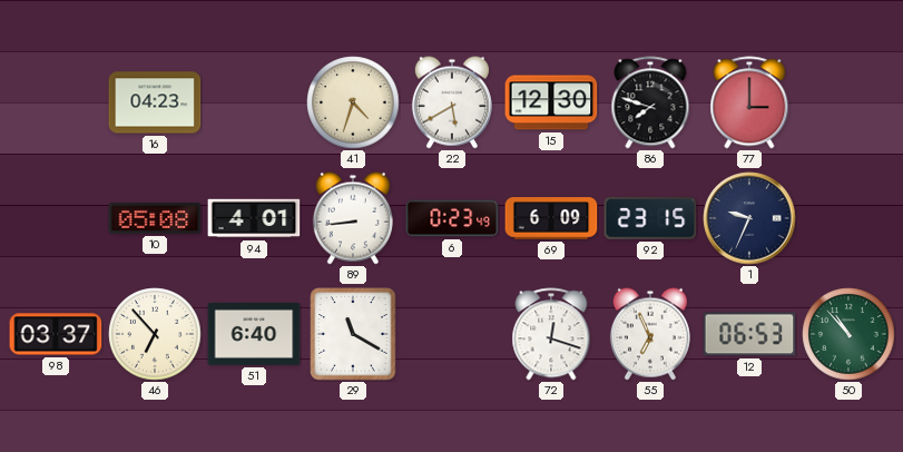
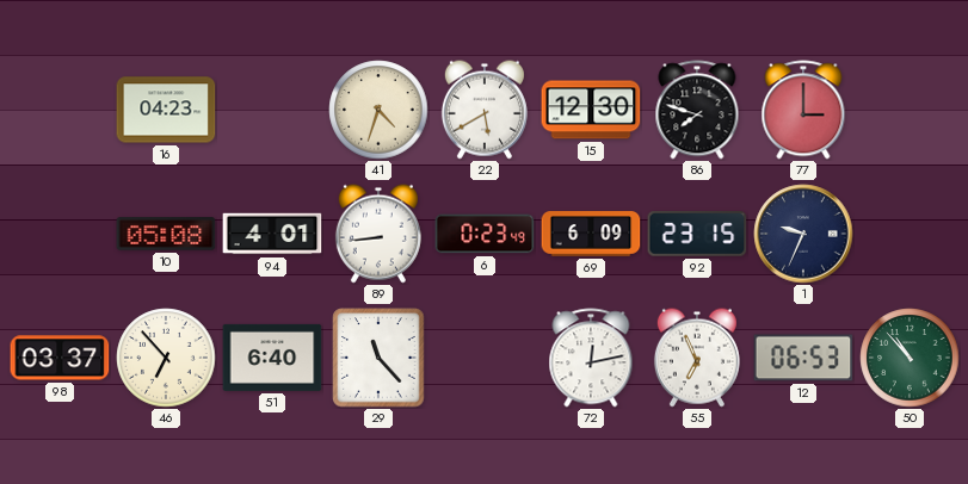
29: 11:20 -> 11:23 (378, 358)
72: 12:18 -> 12:13 (591, 358)
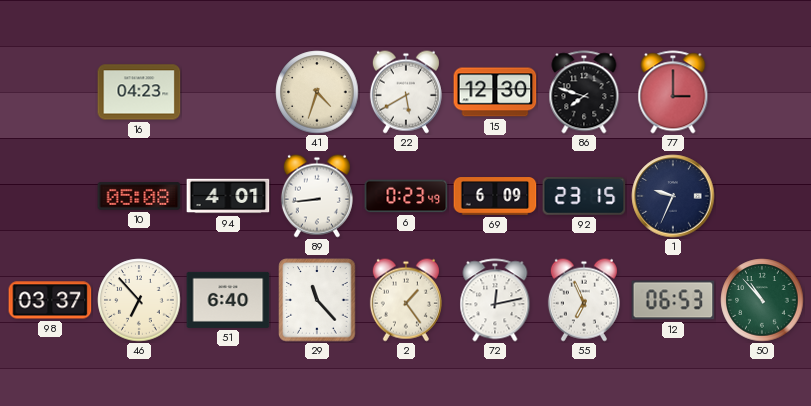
2: none -> 1:24 (406, 300)
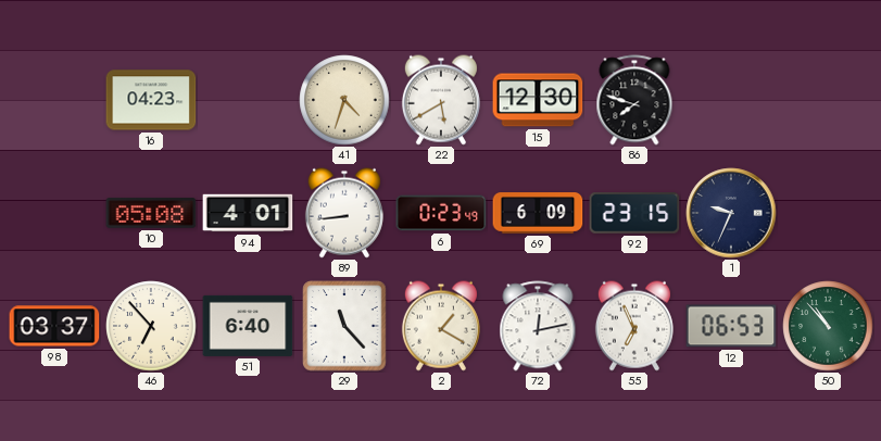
77: 3:00 -> none (673, 92)
2: 1:24 -> 1:20 (441, 326)
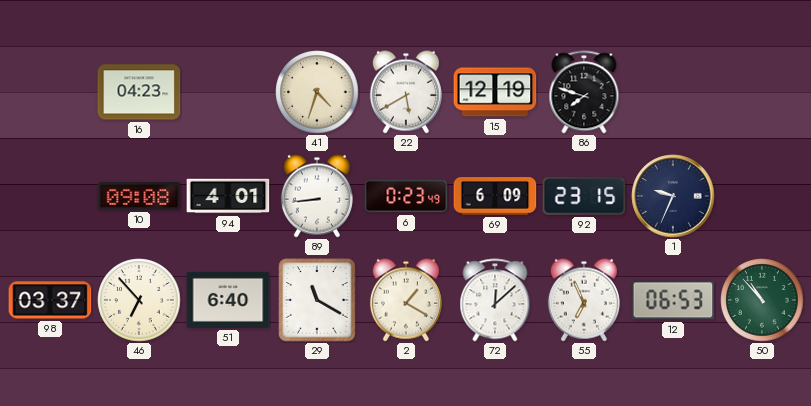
15: 12:30 -> 12:19 (495, 92)
10: 05:08 -> 09:08 (139, 196)
29: 11:23 -> 11:20 (317, 300)
72: 12:13 -> 12:08 (495, 300)
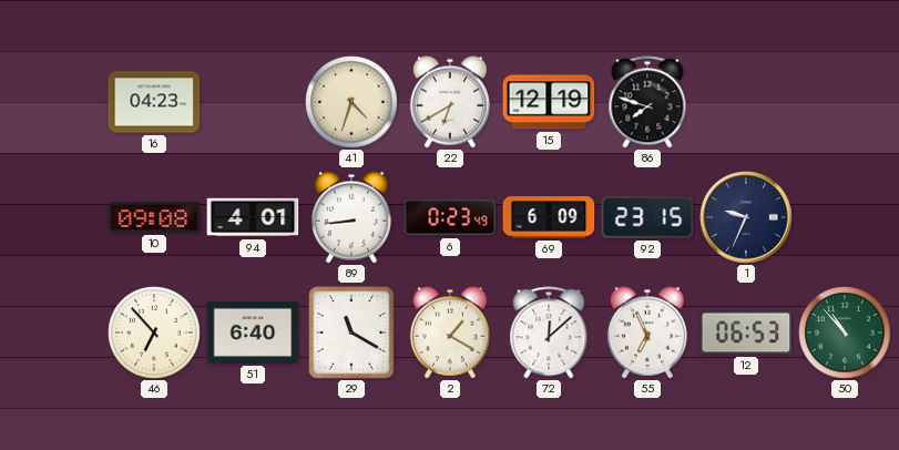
22: 5:40 -> 6:40 (450, 102)
98: 03:37 -> none (50, 300)
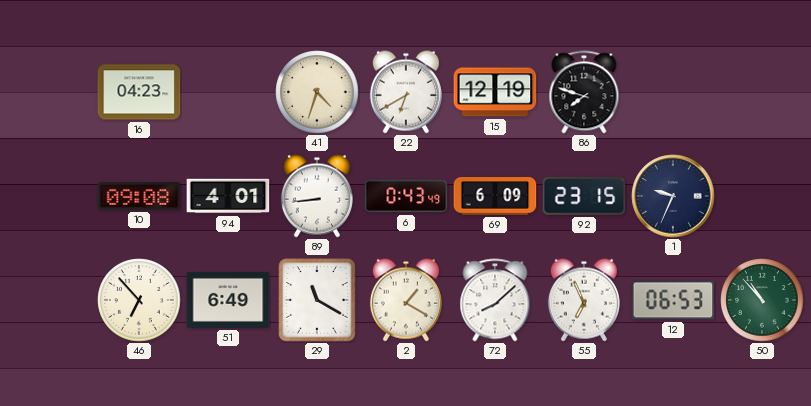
6: 0:23 -> 0:43 (406, 196)
51: 6:40 -> 6:49 (228, 300)
72: 12:08 -> 8:08 (495, 300)
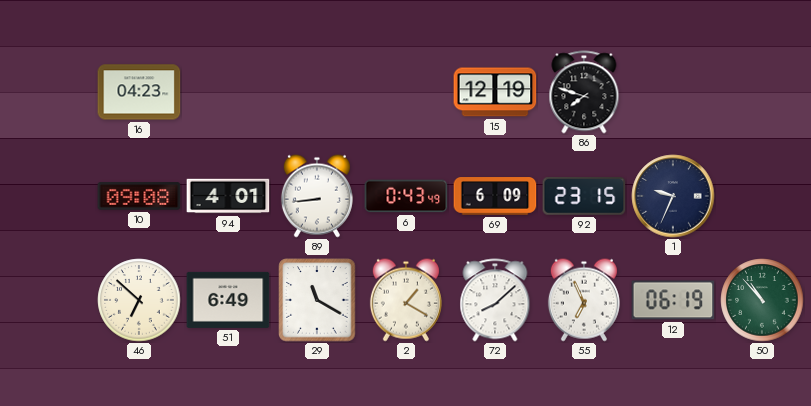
41: 4:33 -> none (317, 92)
22: 6:40 -> none (406, 92)
46: 6:53 -> 6:52 (139, 300)
12: 06:53 -> 06:19 (673, 300)
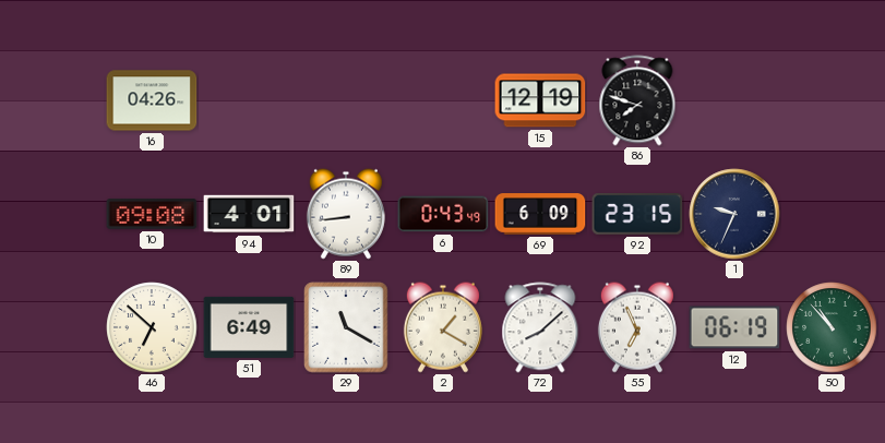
16: 04:23 -> 04:26 (152, 100)
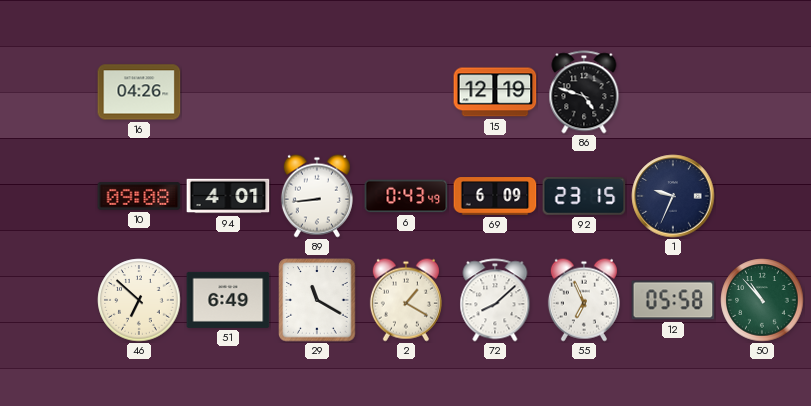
86: 7:48 -> 4:48 (584, 92)
12: 06:19 -> 05:58 (673, 300)
